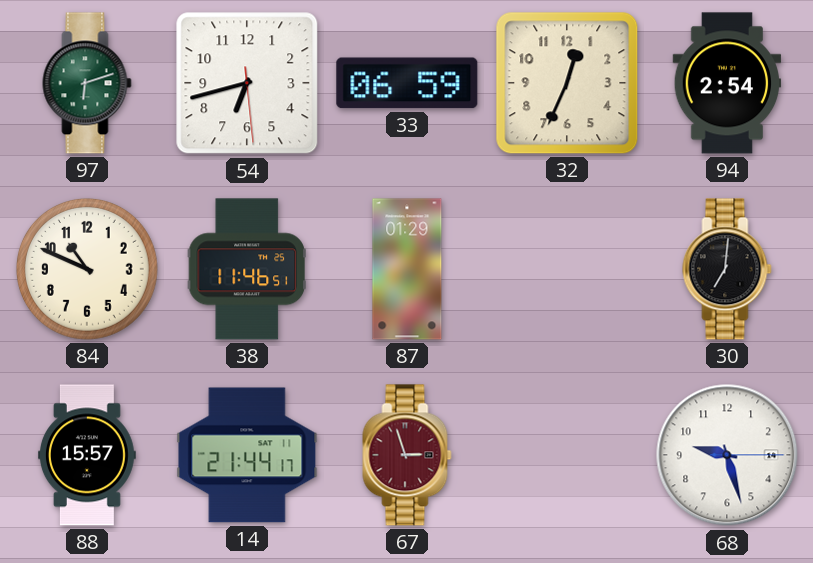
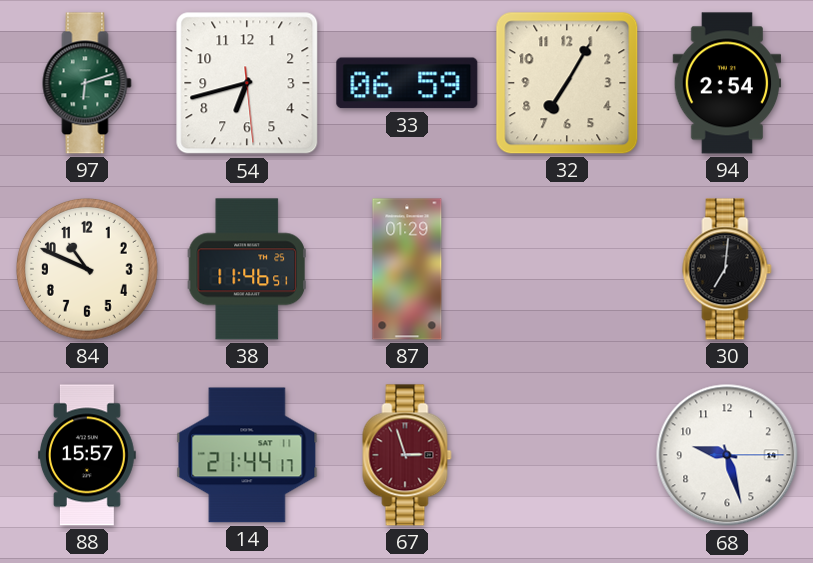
32: 12:34 -> 7:05 (567, 83)
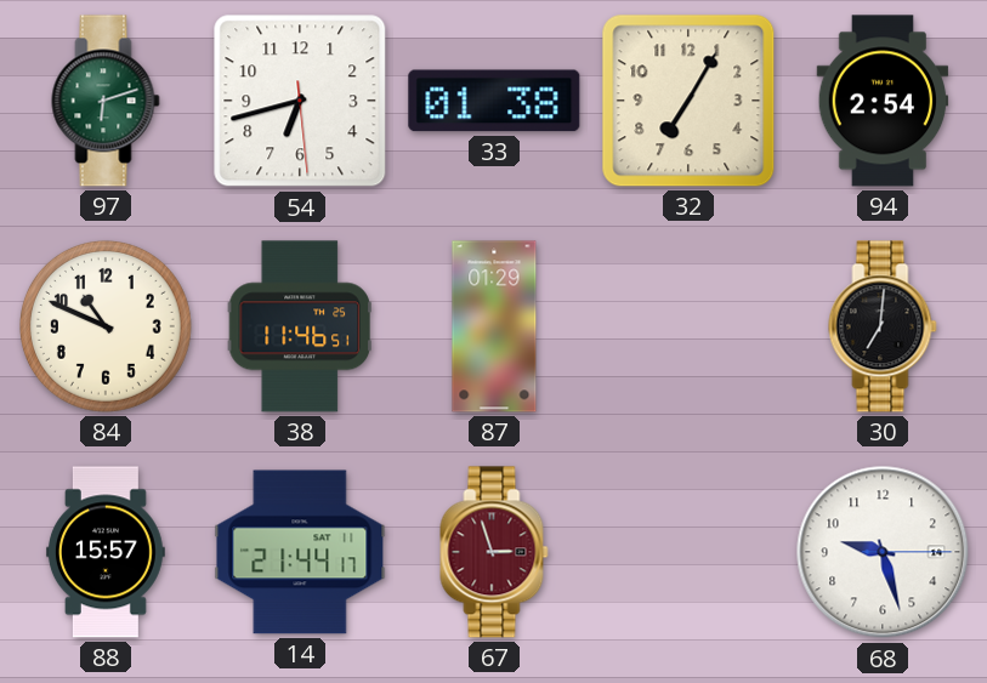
33: 06:59 -> 01:38 (494, 101)
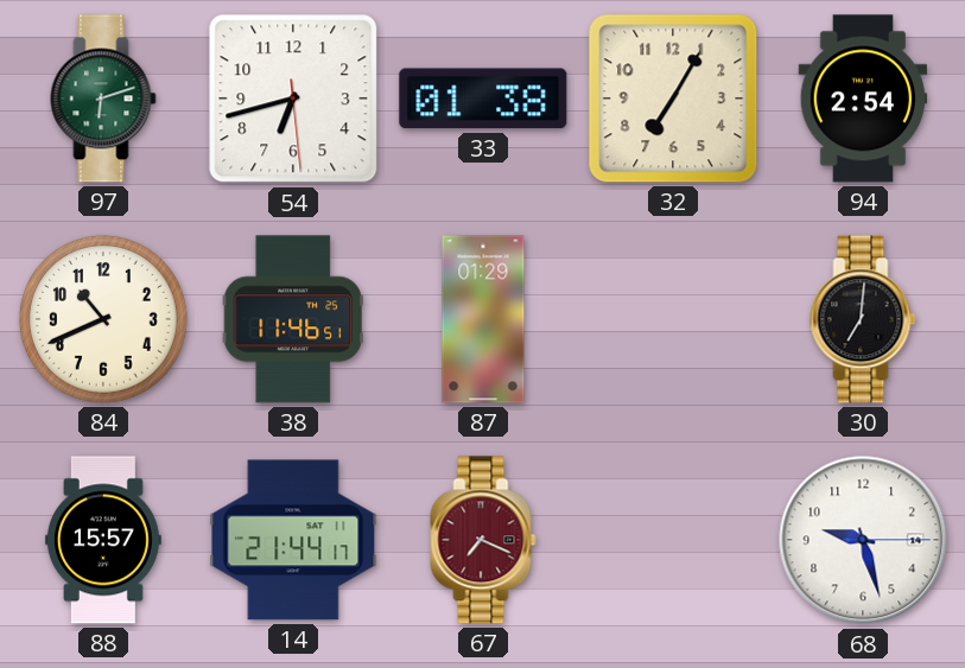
84: 10:49 -> 10:41 (103, 319)
67: 2:57 -> 7:19 (483, 540)
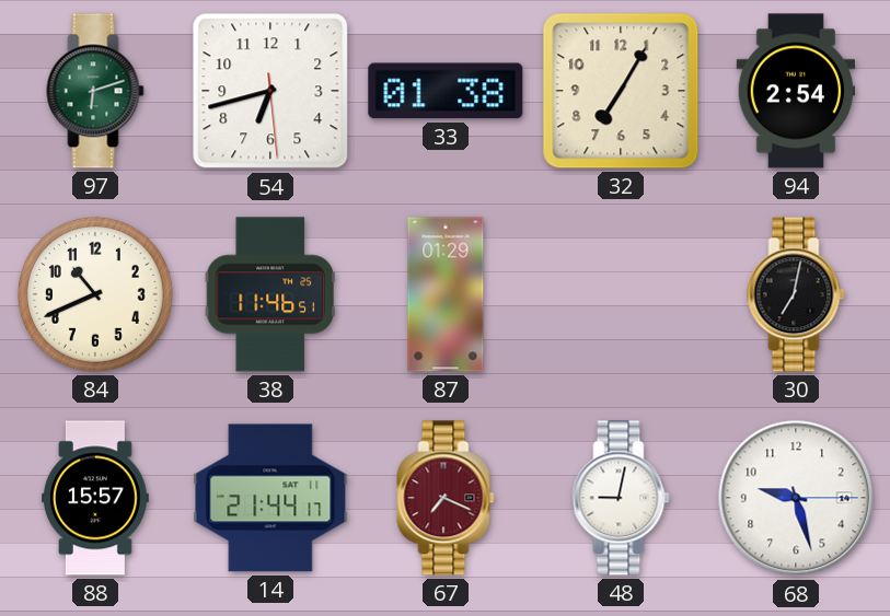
30: 7:01 -> 7:02 (796, 294)
48: none -> 9:02 (621, 498)
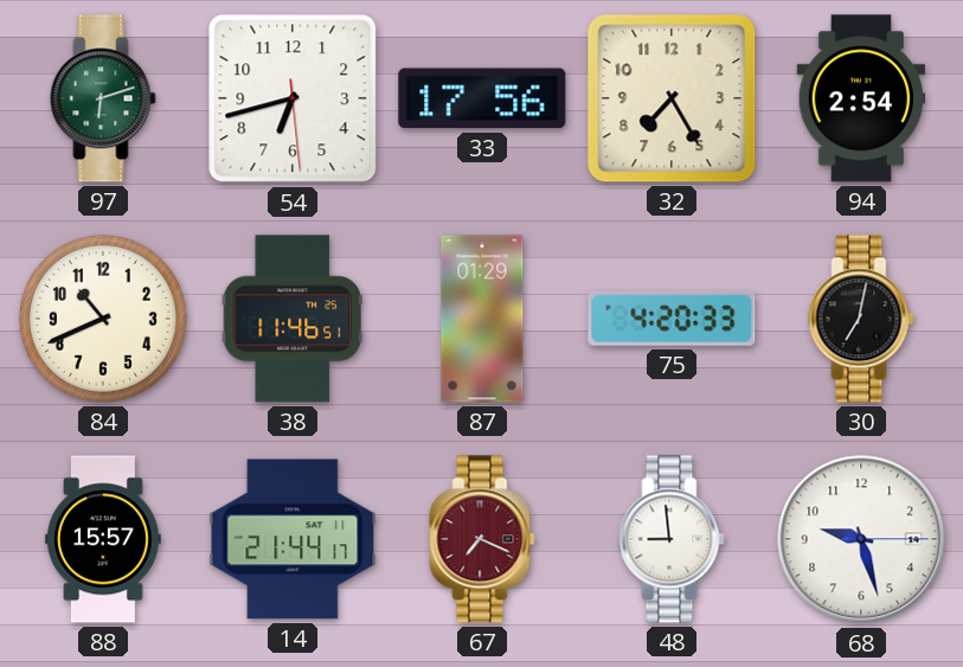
33: 01:38 -> 17:56 (482, 98)
32: 7:05 -> 7:25 (672, 98)
75: none -> 4:20 (672, 319)
48: 9:02 -> 8:59 (672, 539)
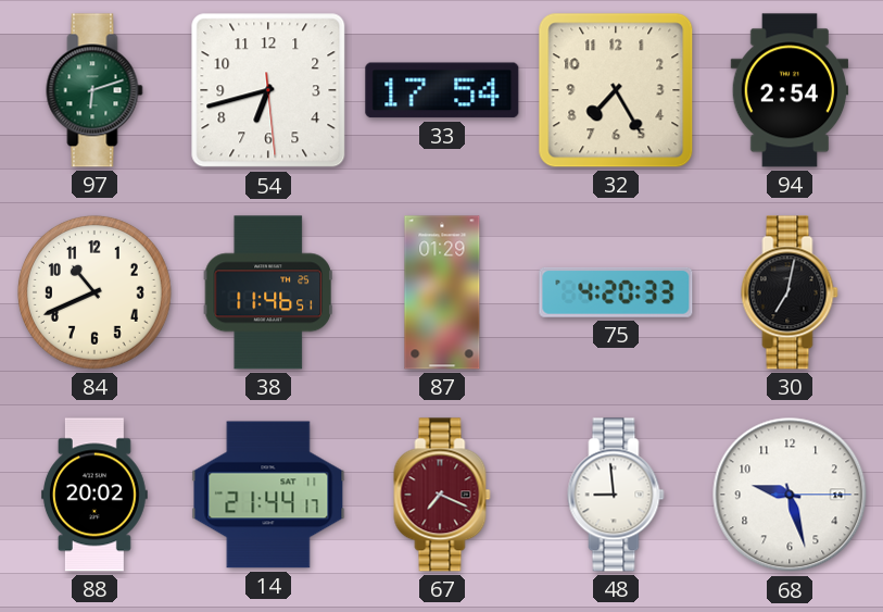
33: 17:56 -> 17:54 (442, 90)
88: 15:57 -> 20:02 (94, 495)
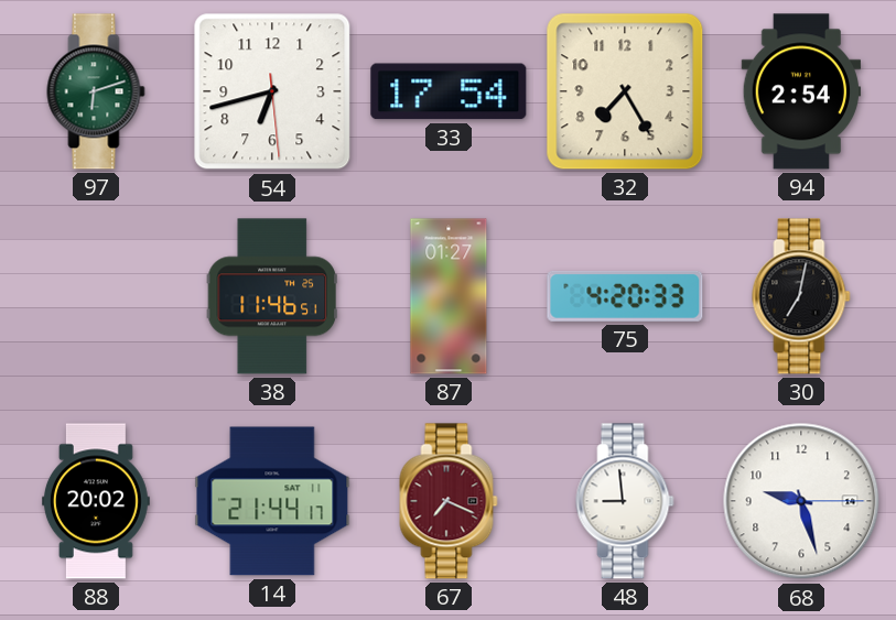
84: 10:41 -> none (94, 292)
87: 01:29 -> 01:27 (449, 296)
